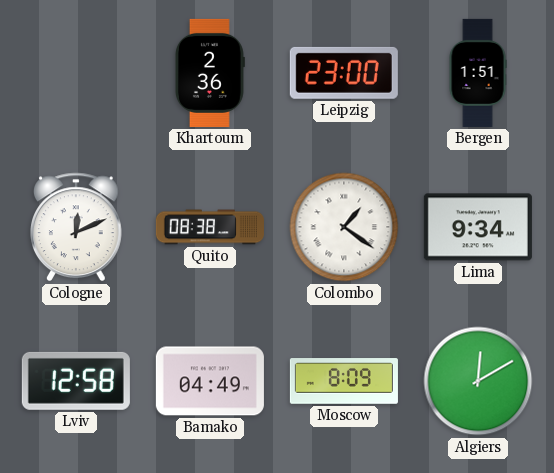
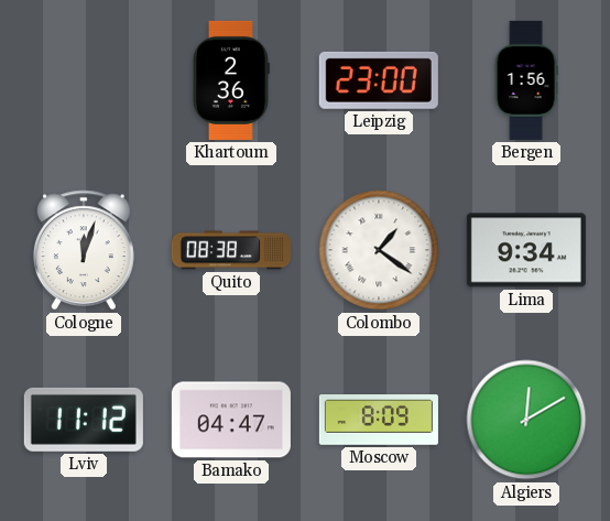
Bergen: 1:51 -> 1:56 (526, 80)
Cologne: 12:11 -> 12:03 (85, 250)
Lviv: 12:58 -> 11:12 (84, 420)
Bamako: 04:49 -> 04:47 (231, 420)
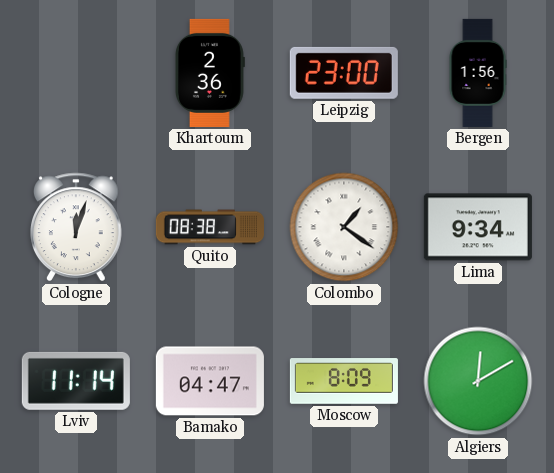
Lviv: 11:12 -> 11:14 (76, 381)
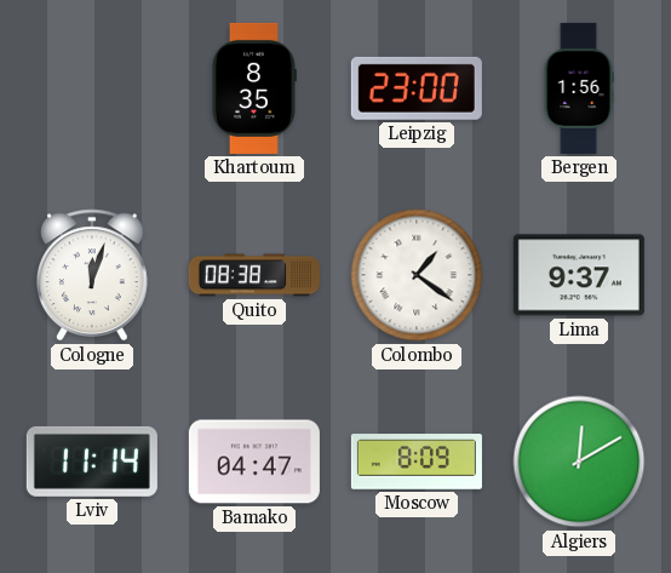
Khartoum: 2:36 -> 8:35 (253, 88)
Lima: 9:34 -> 9:37 (579, 275)
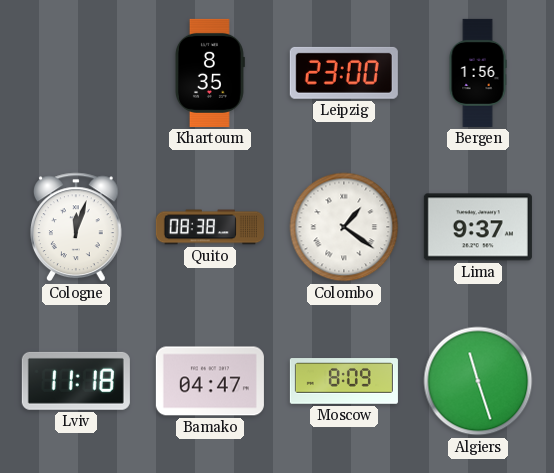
Lviv: 11:14 -> 11:18 (76, 381)
Algiers: 12:10 -> 11:27 (478, 381)
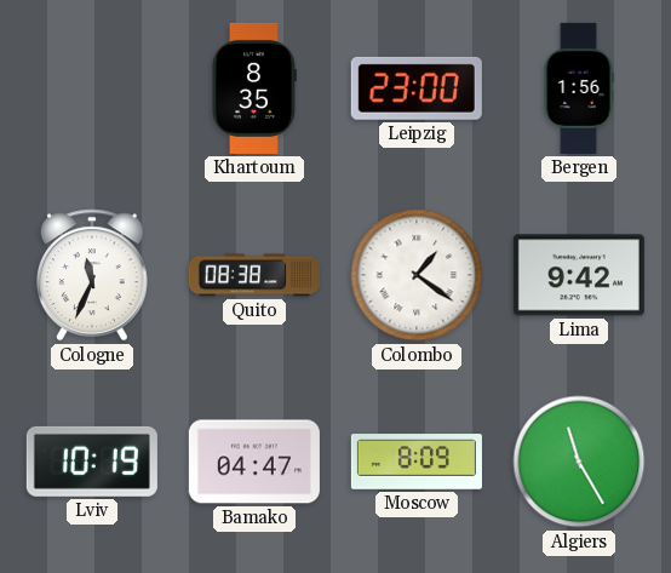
Cologne: 12:03 -> 11:34 (93, 275)
Lima: 9:37 -> 9:42 (579, 275)
Lviv: 11:18 -> 10:19 (92, 462)
Algiers: 11:27 -> 11:25 (579, 462)
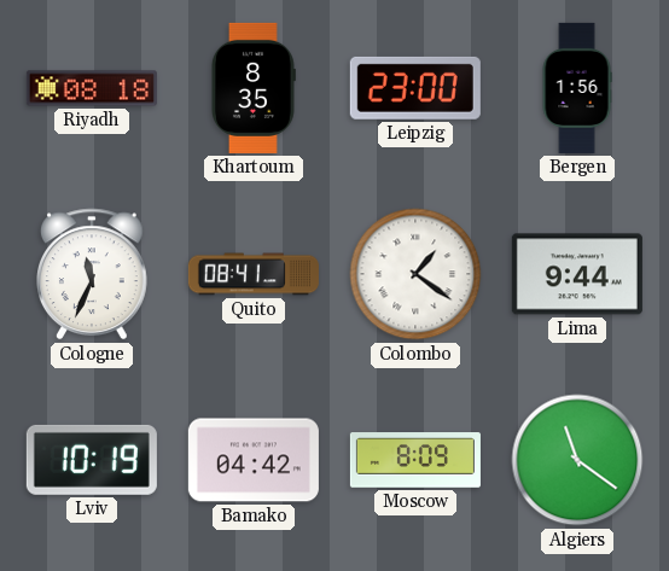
Riyadh: none -> 08:18 (92, 88)
Quito: 08:38 -> 08:41 (254, 274)
Lima: 9:42 -> 9:44 (577, 274)
Bamako: 04:47 -> 04:42 (254, 460)
Algiers: 11:25 -> 11:21 (577, 460)
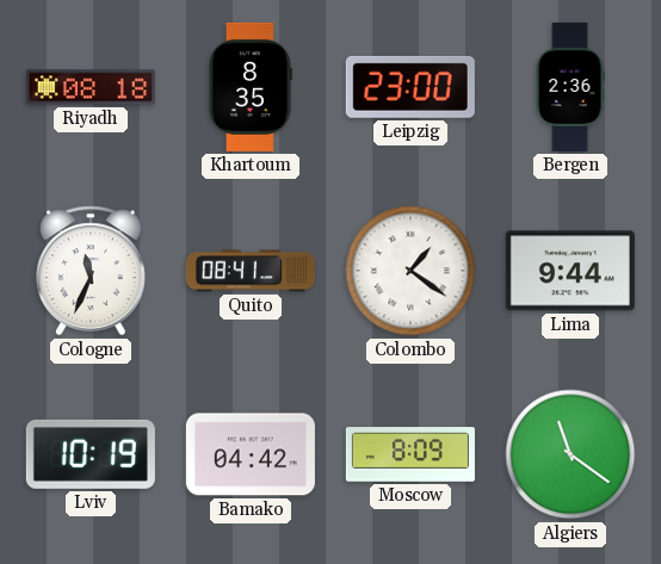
Bergen: 1:56 -> 2:36 (570, 87)
